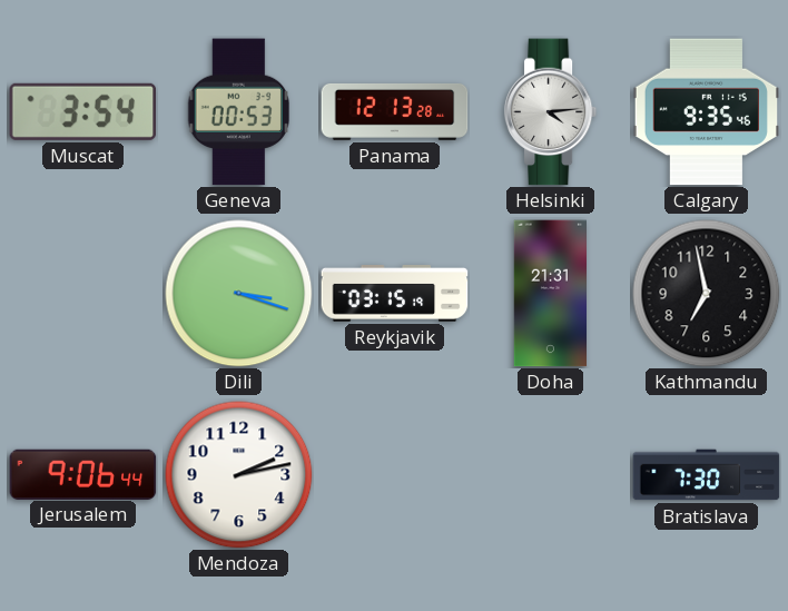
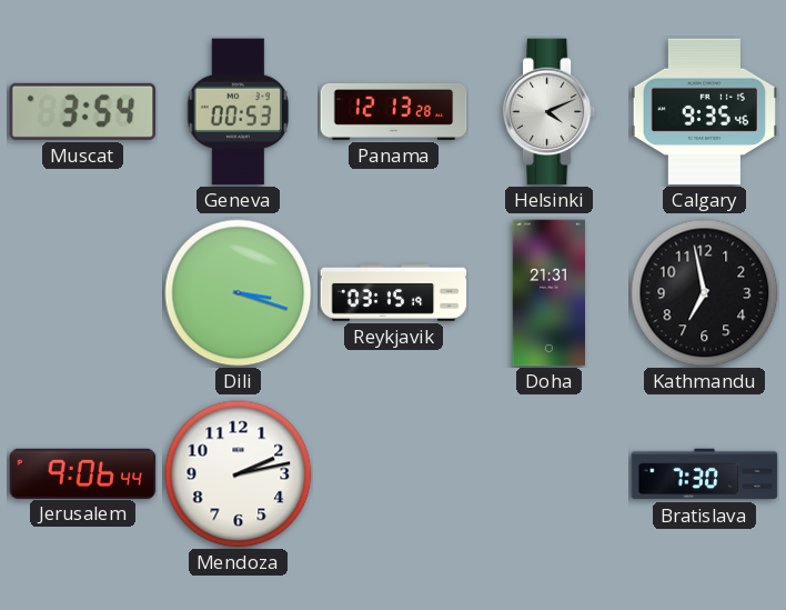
Helsinki: 4:14 -> 4:11 (550, 112)
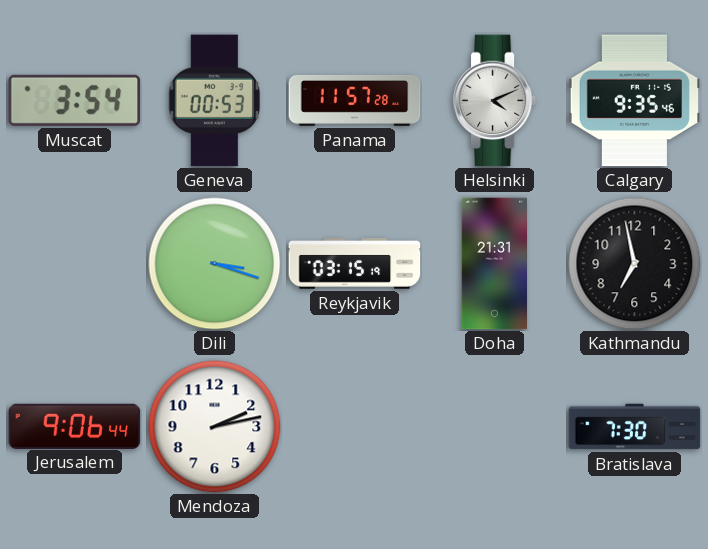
Panama: 12:13 -> 11:57 (355, 100)
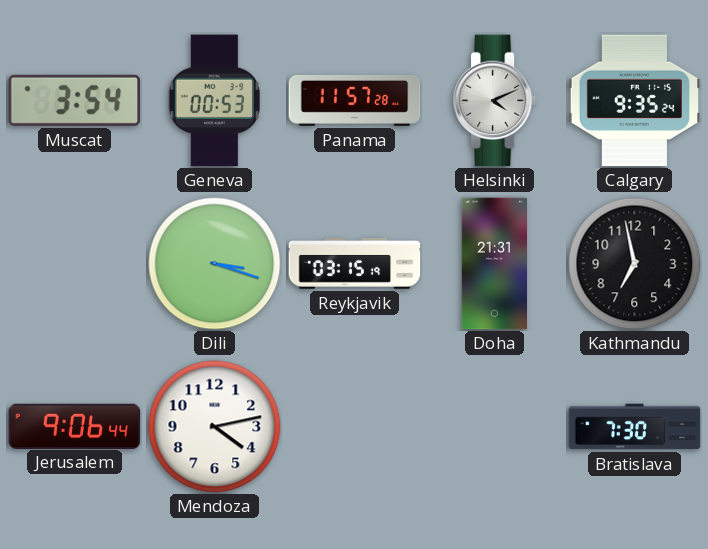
Calgary: 9:35:46 -> 9:35:24 (634, 101)
Mendoza: 2:13 -> 4:13 (215, 427)
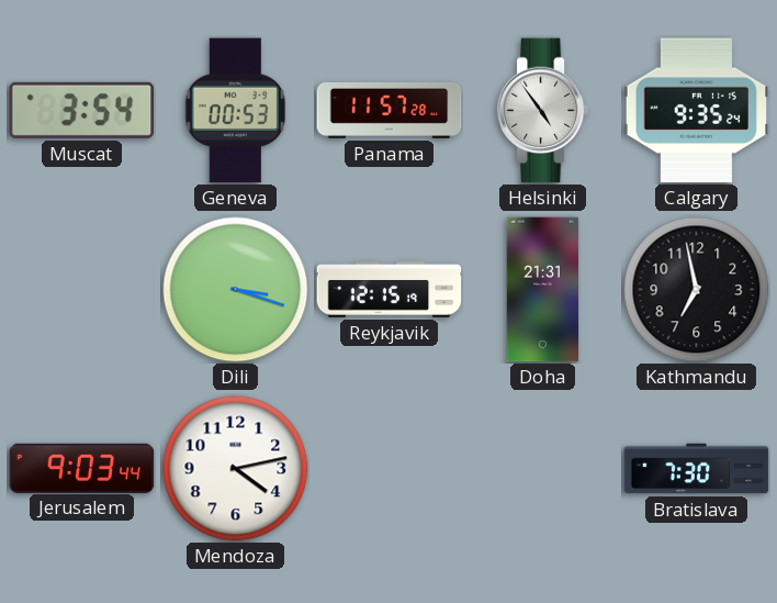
Helsinki: 4:11 -> 4:54 (543, 111)
Reykjavik: 03:15 -> 12:15 (390, 290)
Jerusalem: 9:06 -> 9:03 (82, 468)
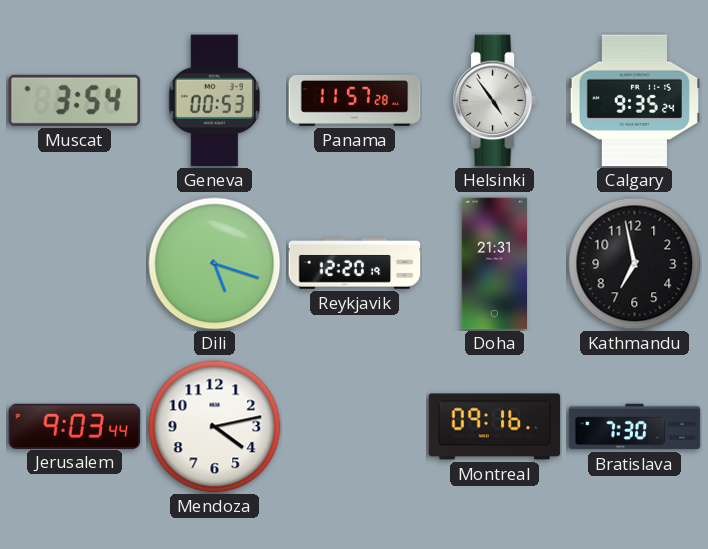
Dili: 3:18 -> 5:18 (215, 264)
Reykjavik: 12:15 -> 12:20 (355, 264)
Montreal: none -> 09:16 (495, 427)
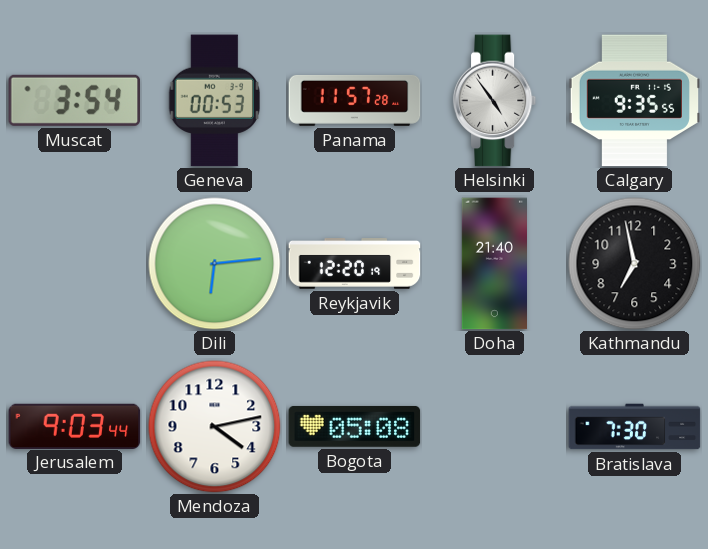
Calgary: 9:35:24 -> 9:35:55 (634, 101)
Dili: 5:18 -> 6:14 (215, 264)
Doha: 21:31 -> 21:40 (494, 264)
Bogota: none -> 05:08 (355, 426)
Montreal: 09:16 -> none (495, 427)
